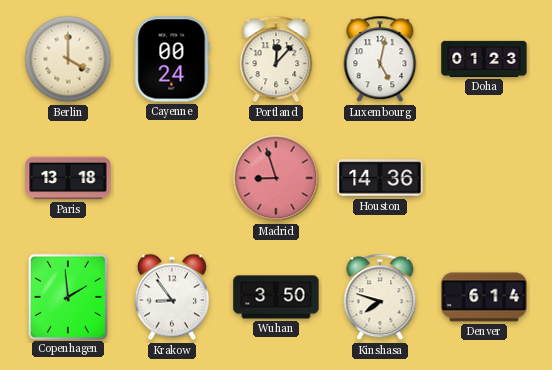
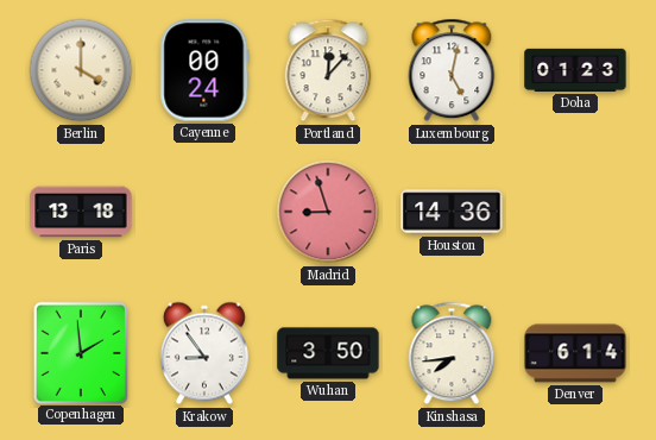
Kinshasa: 7:48 -> 7:44 (452, 353)
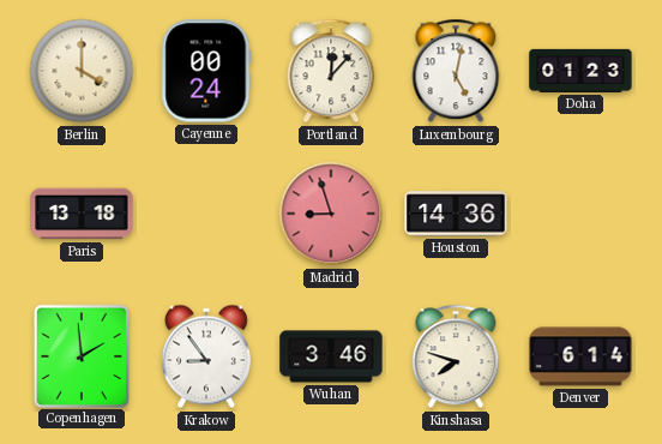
Wuhan: 3:50 -> 3:46 (331, 356)
Kinshasa: 7:44 -> 7:48 (456, 356)
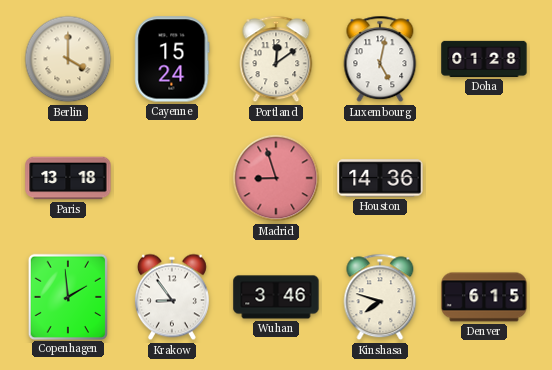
Cayenne: 00:24 -> 15:24 (172, 59)
Portland: 12:07 -> 12:09 (276, 59)
Doha: 01:23 -> 01:28 (484, 59)
Denver: 6:14 -> 6:15 (484, 297)
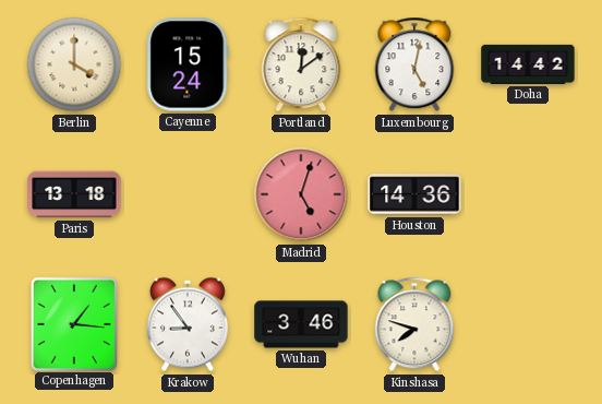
Doha: 01:28 -> 14:42 (528, 64)
Madrid: 8:57 -> 5:03 (301, 194)
Copenhagen: 1:59 -> 1:16 (73, 323)
Denver: 6:15 -> none (484, 297)
